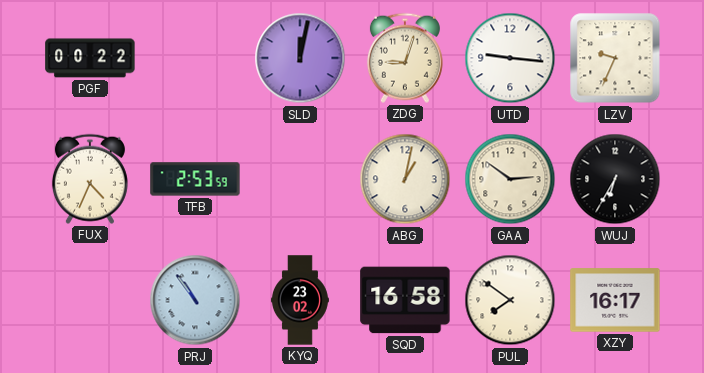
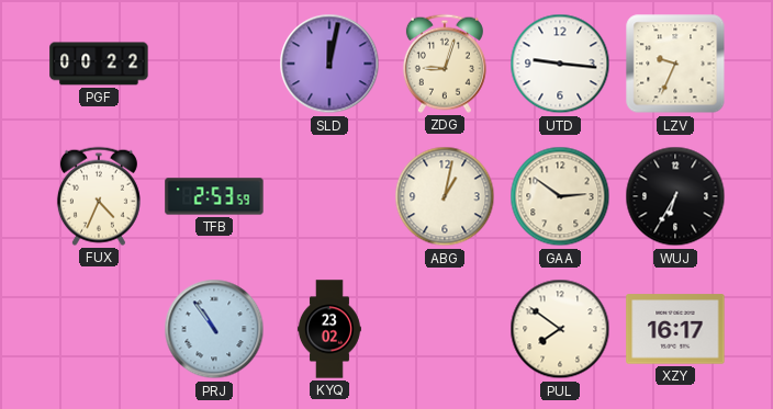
SQD: 16:58 -> none (405, 300)
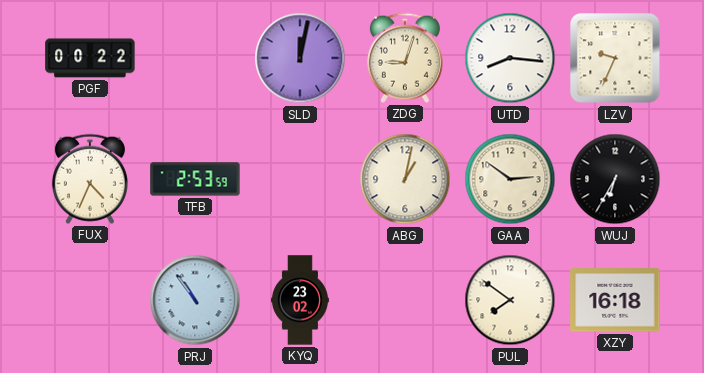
UTD: 9:16 -> 8:16 (510, 58)
XZY: 16:17 -> 16:18 (615, 300)
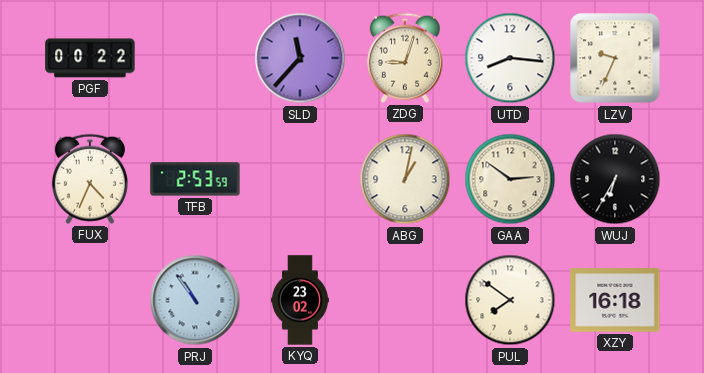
SLD: 12:02 -> 11:37 (300, 58)
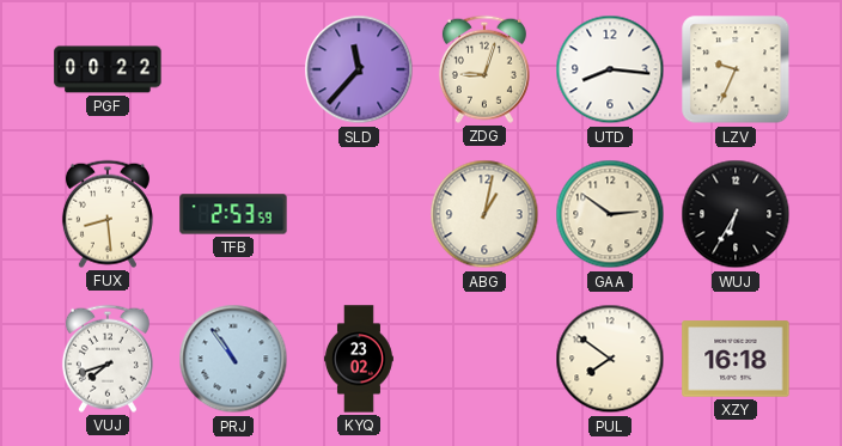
FUX: 4:34 -> 8:29 (108, 214)
VUJ: none -> 7:42 (108, 359)
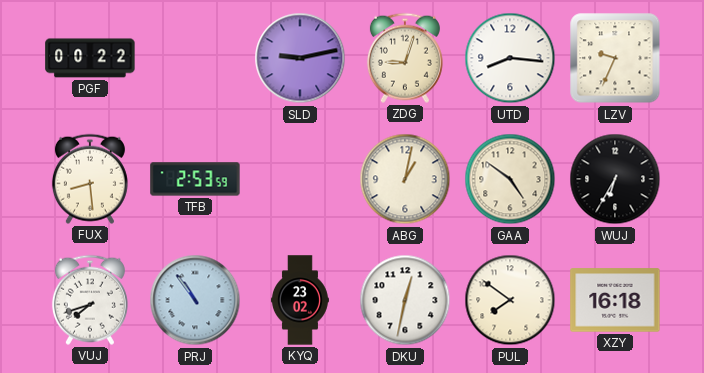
SLD: 11:37 -> 9:13 (300, 58)
GAA: 2:51 -> 4:51 (510, 179)
DKU: none -> 12:32 (405, 300)
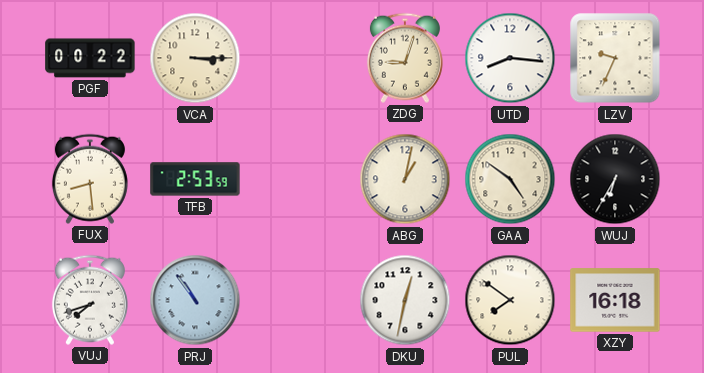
VCA: none -> 3:15 (195, 58)
SLD: 9:13 -> none (300, 58)
KYQ: 23:02 -> none (300, 300)
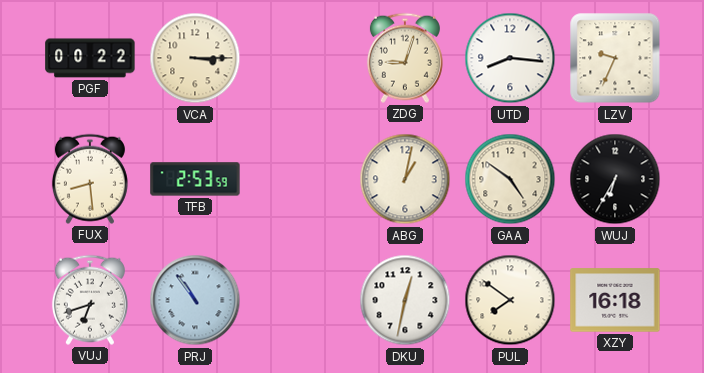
VUJ: 7:42 -> 6:42 (90, 300)
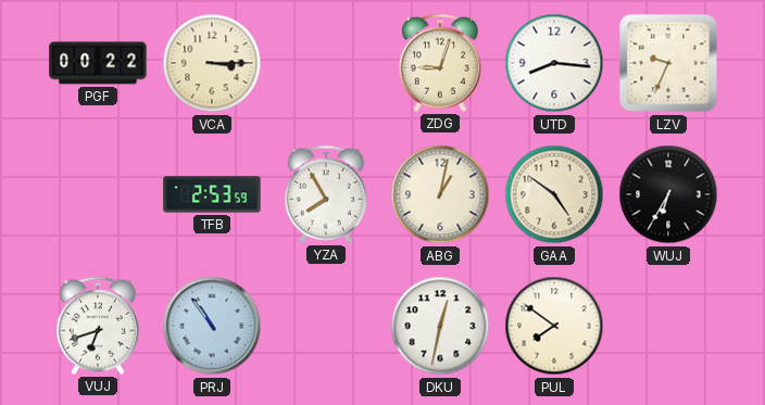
FUX: 8:29 -> none (90, 179)
YZA: none -> 7:55 (326, 194)
XZY: 16:18 -> none (615, 300)
